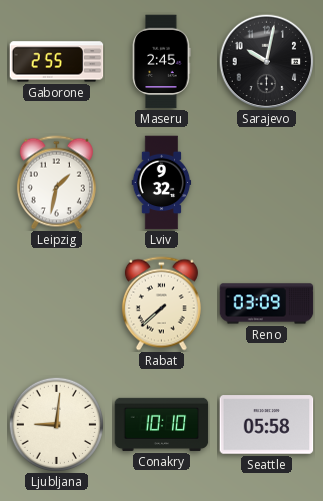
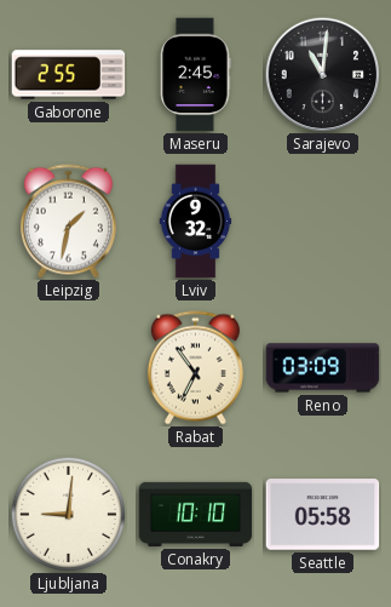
Sarajevo: 10:02 -> 11:01 (322, 74)
Rabat: 7:38 -> 6:54 (195, 368)
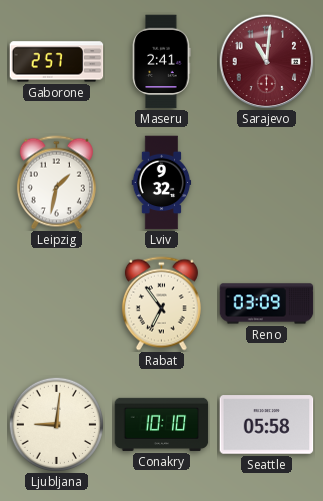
Gaborone: 2:55 -> 2:57 (57, 62)
Maseru: 2:45 -> 2:41 (161, 62)
Sarajevo dial: black -> burgundy (266, 61)
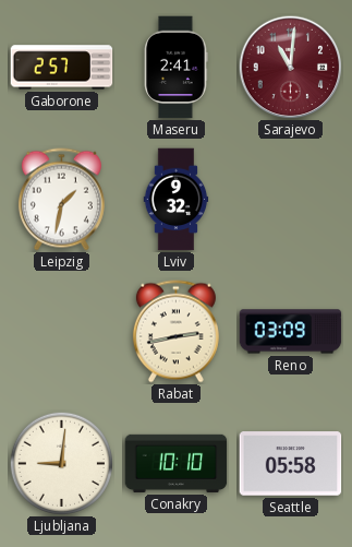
Rabat: 6:54 -> 2:43 (175, 332)
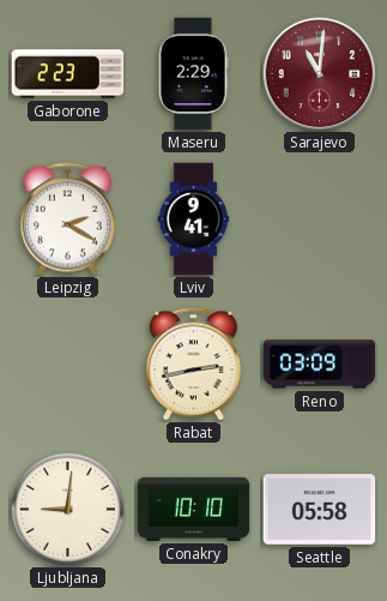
Gaborone: 2:57 -> 2:23 (68, 74)
Maseru: 2:41 -> 2:29 (193, 74)
Leipzig: 1:32 -> 2:20 (67, 220)
Lviv: 9:32 -> 9:41 (194, 220)
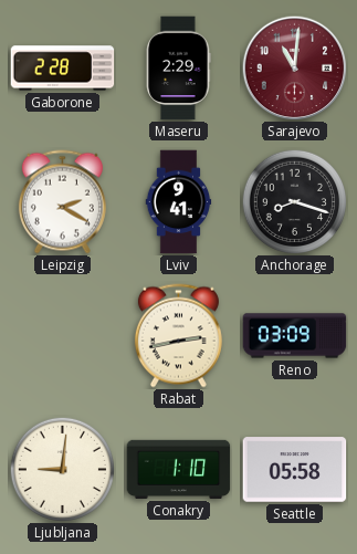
Gaborone: 2:23 -> 2:28 (63, 69)
Anchorage: none -> 8:18 (294, 201)
Conakry: 10:10 -> 1:10 (179, 469)
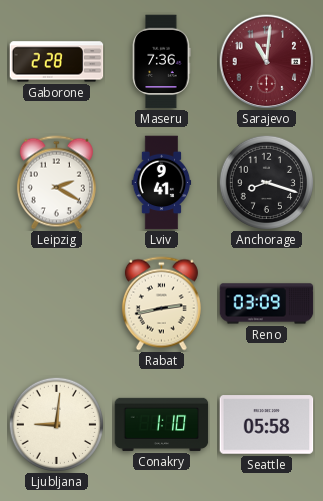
Maseru: 2:29 -> 7:36 (161, 62)
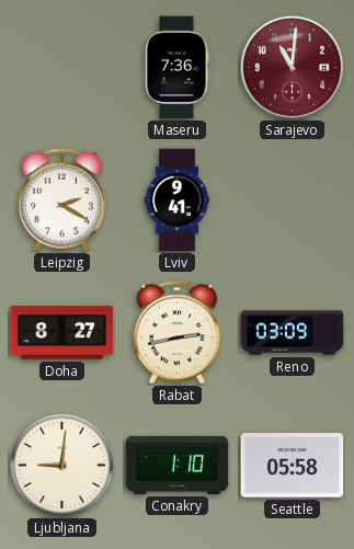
Gaborone: 2:28 -> none (57, 62)
Anchorage: 8:18 -> none (266, 182)
Doha: none -> 8:27 (62, 333)
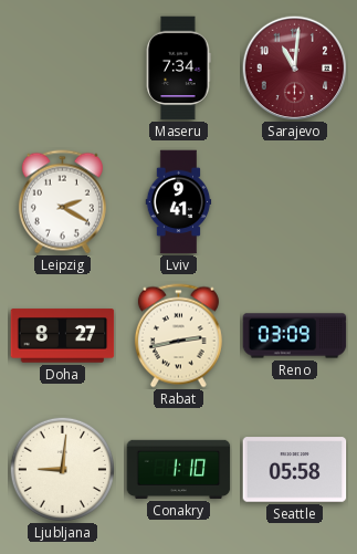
Maseru: 7:36 -> 7:34 (178, 69)
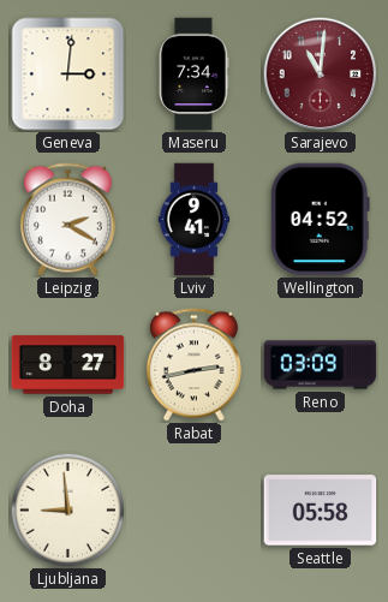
Geneva: none -> 3:01 (68, 74)
Wellington: none -> 04:52 (320, 220)
Ljubljana: 9:01 -> 8:59 (67, 509)
Conakry: 1:10 -> none (179, 469)
